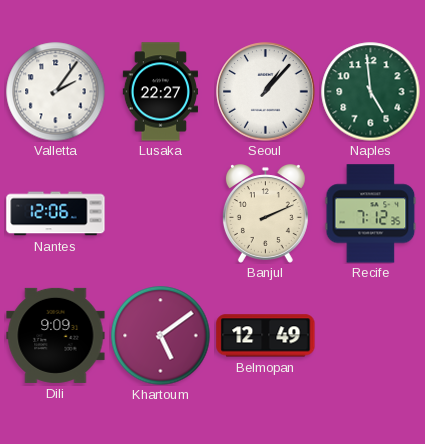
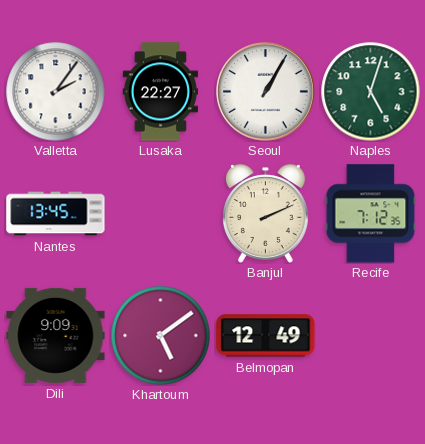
Seoul: 1:07 -> 1:05 (266, 92)
Naples: 4:59 -> 5:03 (371, 92)
Nantes: 12:06 -> 13:45 (56, 214)
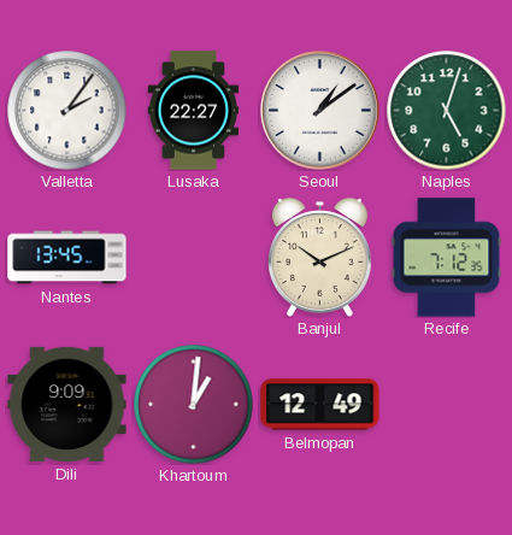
Seoul: 1:05 -> 1:09 (320, 111)
Banjul: 2:11 -> 10:11 (319, 258)
Khartoum: 5:09 -> 1:01 (194, 405)
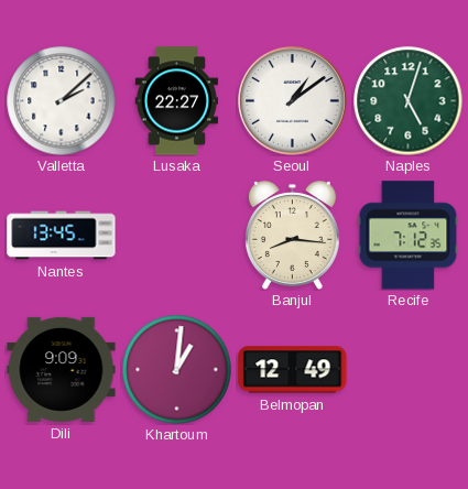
Valletta: 2:06 -> 2:08 (62, 101)
Banjul: 10:11 -> 8:16 (292, 236)
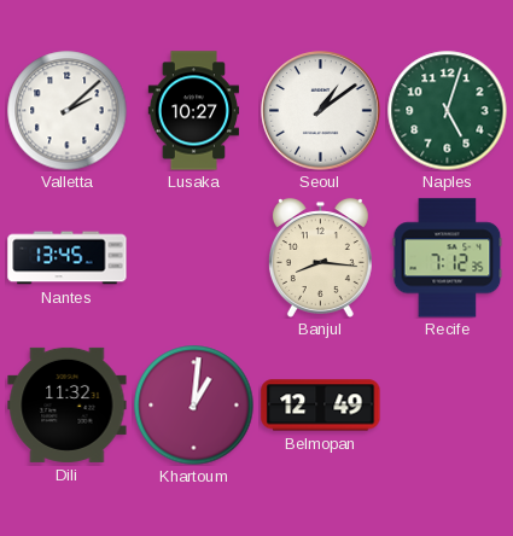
Lusaka: 22:27 -> 10:27 (193, 111)
Dili: 9:09 -> 11:32 (68, 404)
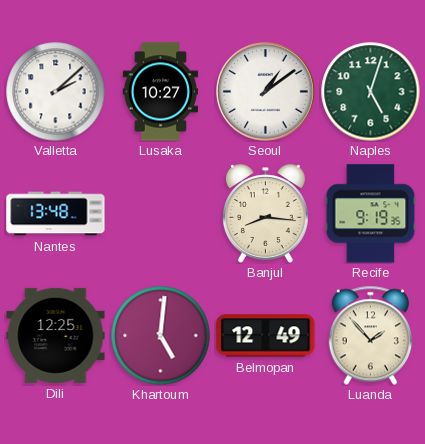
Nantes: 13:45 -> 13:48 (56, 214)
Recife: 7:12 -> 9:19 (371, 214)
Dili: 11:32 -> 12:25 (56, 335)
Khartoum: 1:01 -> 5:01 (161, 336)
Luanda: none -> 1:53 (370, 335)
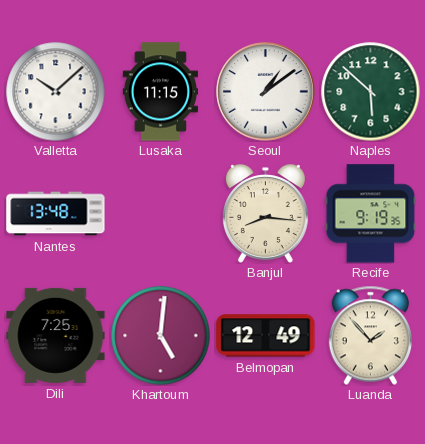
Valletta: 2:08 -> 10:08 (56, 92)
Lusaka: 10:27 -> 11:15 (160, 92)
Naples: 5:03 -> 5:52 (371, 92)
Dili: 12:25 -> 7:25 (56, 335)
